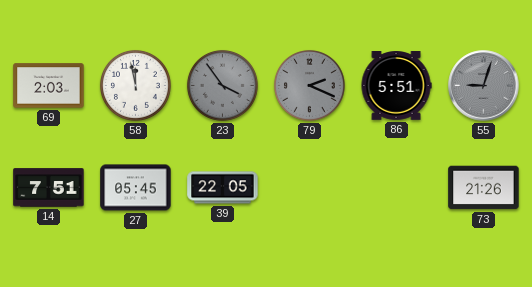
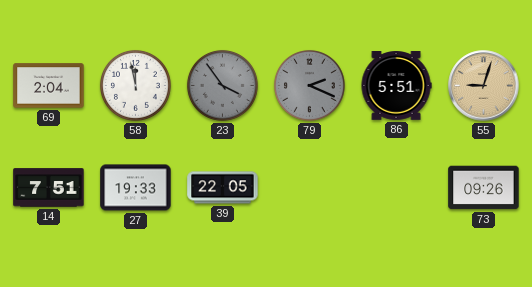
69: 2:03 -> 2:04 (49, 86)
55 dial: grey -> champagne (484, 86)
27: 05:45 -> 19:33 (136, 188)
73: 21:26 -> 09:26 (484, 188)
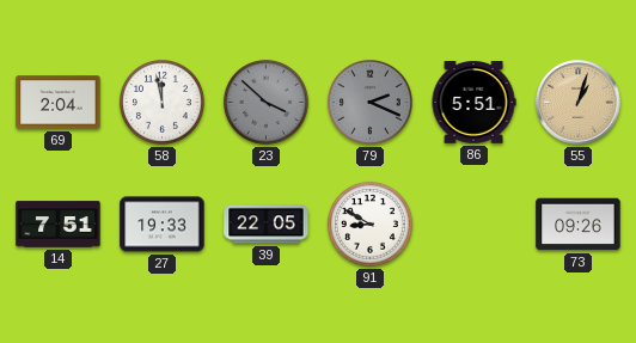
23: 3:54 -> 3:52 (265, 102)
55: 9:03 -> 1:03 (579, 103)
91: none -> 8:50 (369, 223)
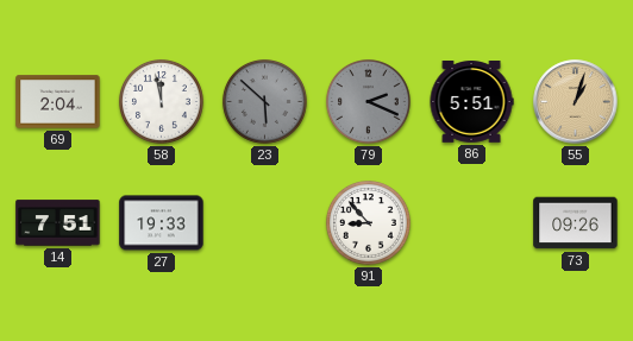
23: 3:52 -> 5:52 (264, 101)
39: 22:05 -> none (267, 225)
91: 8:50 -> 8:53 (368, 222)
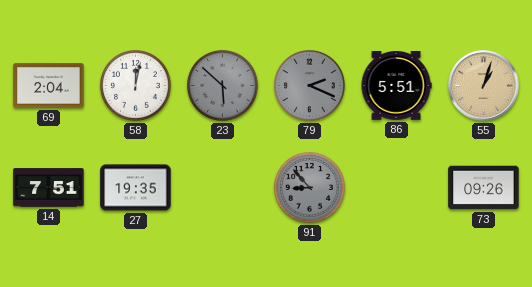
58: 11:58 -> 12:02 (135, 85)
27: 19:33 -> 19:35 (136, 188)
91 dial: white -> grey (309, 187)
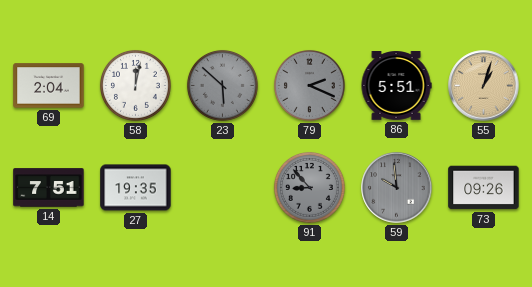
59: none -> 9:59 (397, 188)
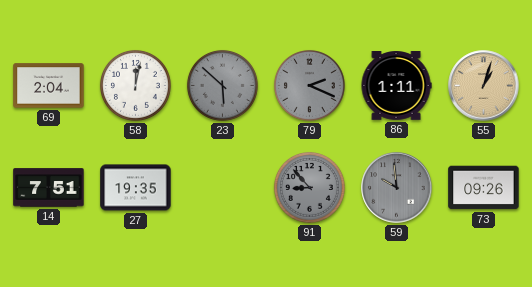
86: 5:51 -> 1:11 (396, 86)
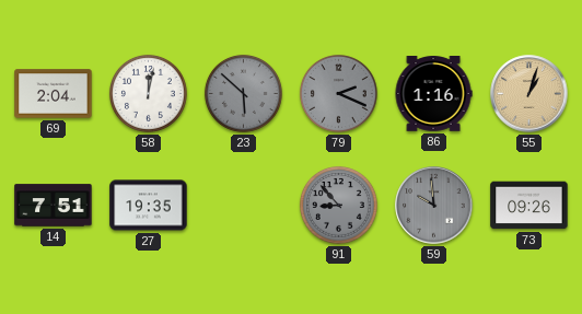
86: 1:11 -> 1:16 (433, 94)
